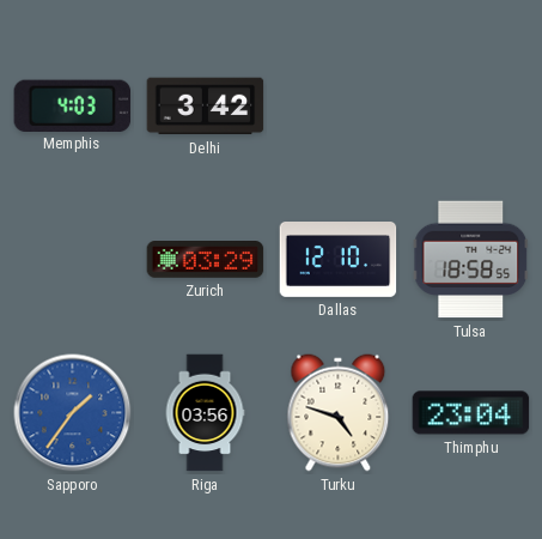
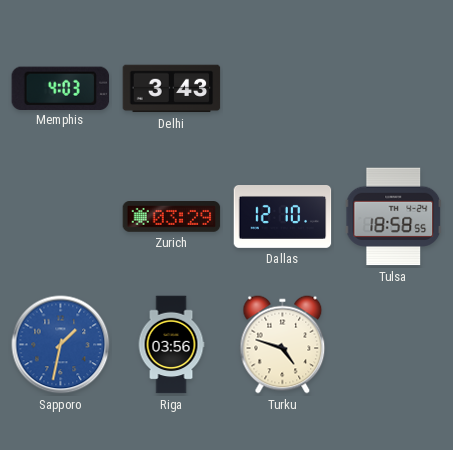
Delhi: 3:42 -> 3:43 (172, 89)
Sapporo: 1:36 -> 1:32 (61, 345)
Thimphu: 23:04 -> none (471, 413)
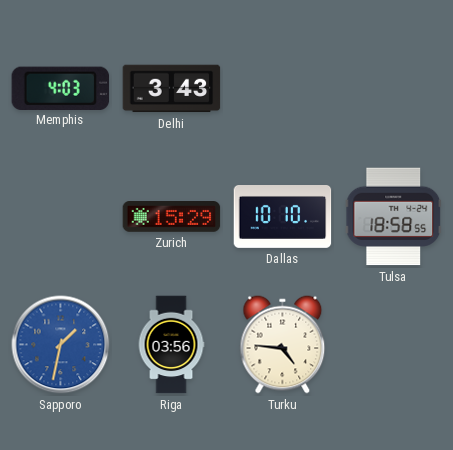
Zurich: 03:29 -> 15:29 (172, 217)
Dallas: 12:10 -> 10:10 (283, 217)
Turku: 4:48 -> 4:46 (283, 345)
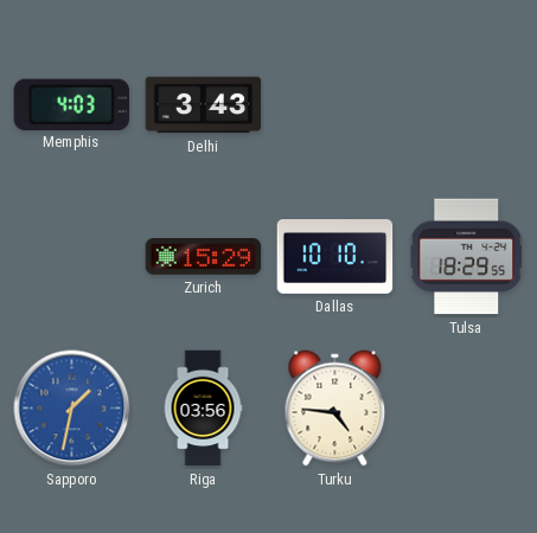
Tulsa: 18:58 -> 18:29 (467, 257)
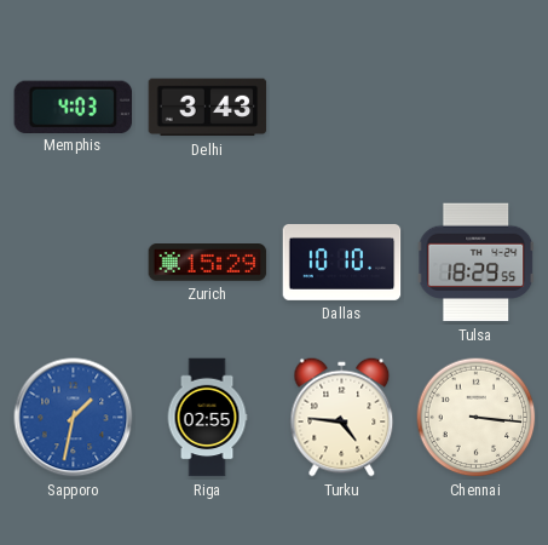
Riga: 03:56 -> 02:55 (207, 418)
Chennai: none -> 3:16 (477, 418)
